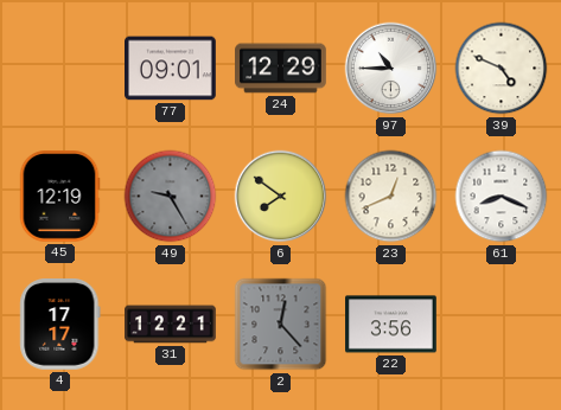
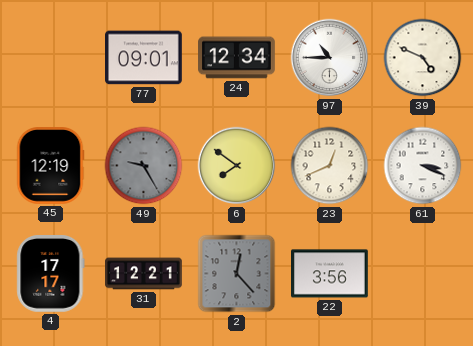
24: 12:29 -> 12:34 (237, 58)
61: 8:19 -> 3:19 (423, 166)
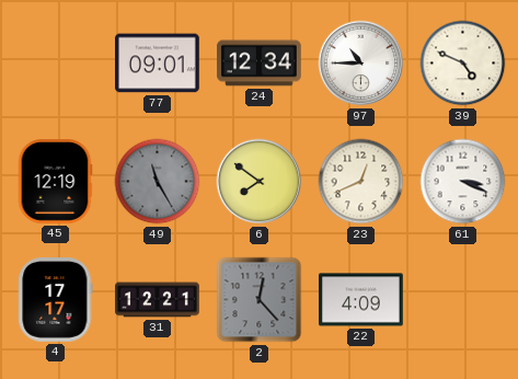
49: 9:25 -> 11:25 (158, 182)
22: 3:56 -> 4:09 (361, 300)
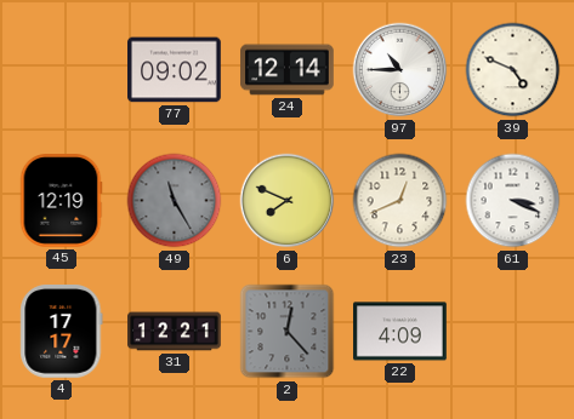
77: 09:01 -> 09:02 (175, 70)
24: 12:34 -> 12:14 (288, 70)
6: 7:51 -> 7:49 (288, 201)
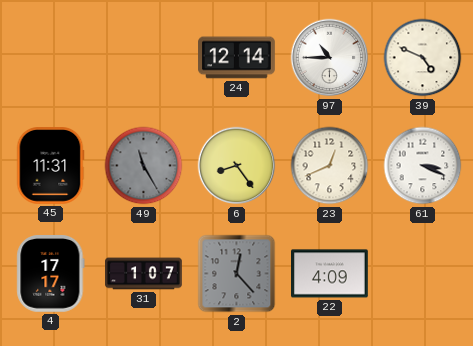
77: 09:02 -> none (175, 70)
45: 12:19 -> 11:31 (50, 166)
6: 7:49 -> 8:24 (237, 166)
31: 12:21 -> 1:07 (144, 274)
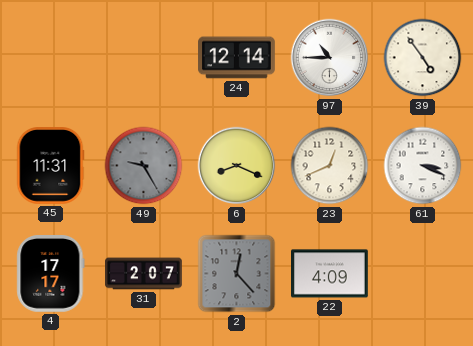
39: 4:49 -> 4:54 (423, 58)
49: 11:25 -> 9:25 (144, 166)
6: 8:24 -> 8:19 (237, 166)
31: 1:07 -> 2:07 (144, 274)
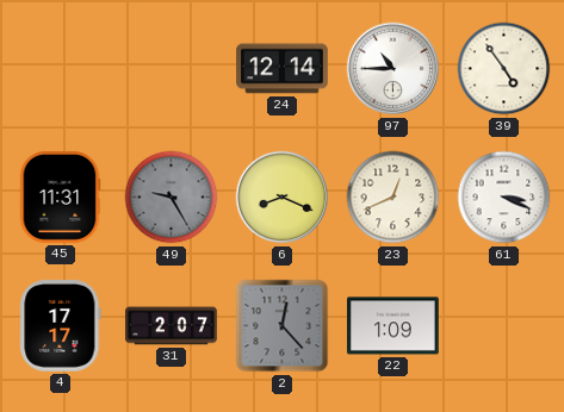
22: 4:09 -> 1:09 (393, 326)
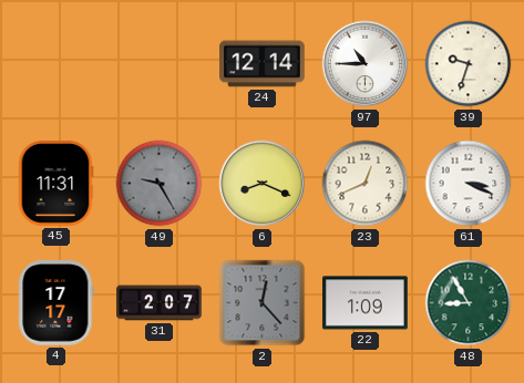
39: 4:54 -> 9:33 (469, 64)
48: none -> 8:55 (469, 303)
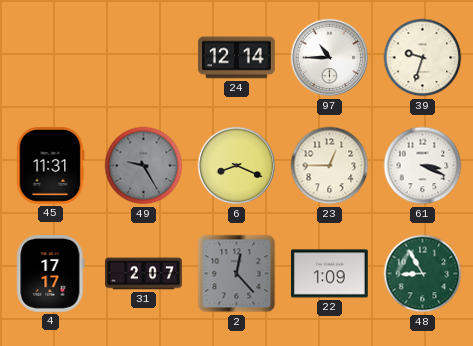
23: 12:41 -> 12:45 (330, 166)
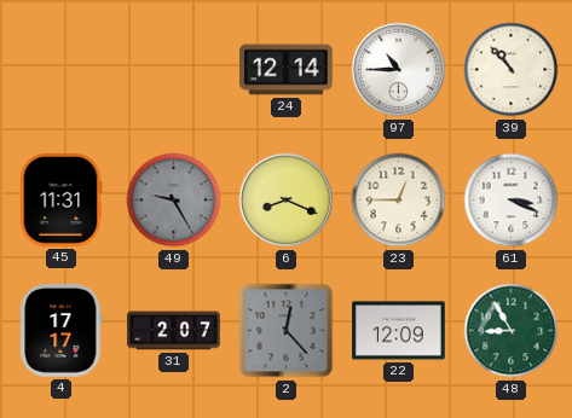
39: 9:33 -> 10:53 (512, 70)
22: 1:09 -> 12:09 (399, 331)
